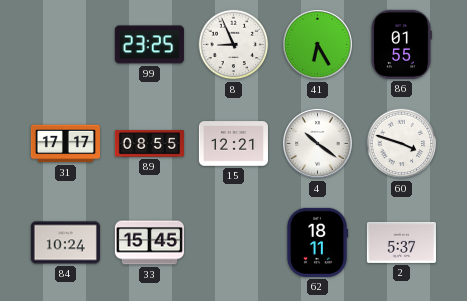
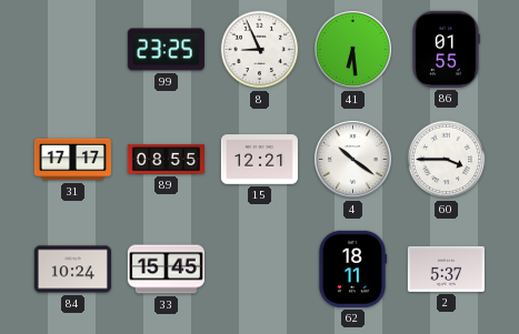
41: 6:25 -> 6:29 (352, 49)
60: 3:48 -> 3:45 (447, 160)
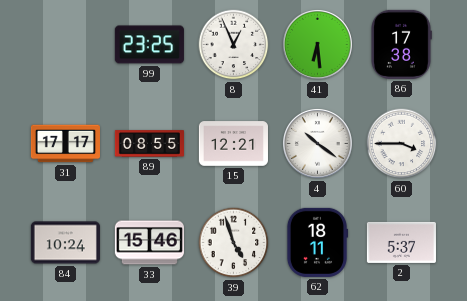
8: 8:56 -> 12:56 (234, 45)
86: 01:55 -> 17:38 (402, 44)
33: 15:45 -> 15:46 (149, 243)
39: none -> 4:57 (234, 243)
